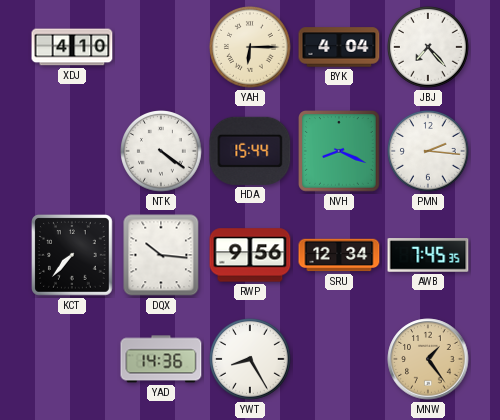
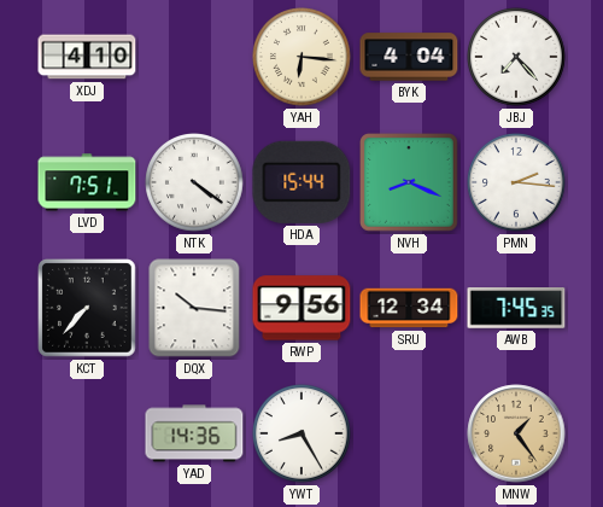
YAH: 6:15 -> 6:16 (303, 58)
LVD: none -> 7:51 (87, 182)
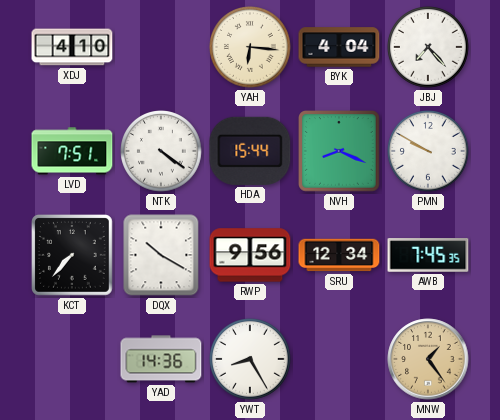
PMN: 2:16 -> 9:50 (429, 152)
DQX: 10:16 -> 10:20 (161, 255)
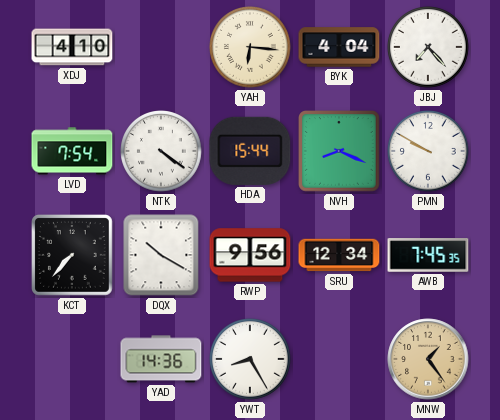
LVD: 7:51 -> 7:54 (72, 151)
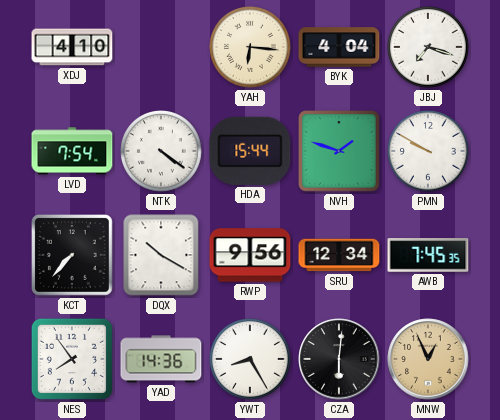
JBJ: 7:23 -> 7:18 (429, 48)
NVH: 8:19 -> 1:48 (340, 152)
NES: none -> 7:54 (72, 359)
CZA: none -> 6:01 (339, 359)
MNW: 1:24 -> 12:56 (428, 359)
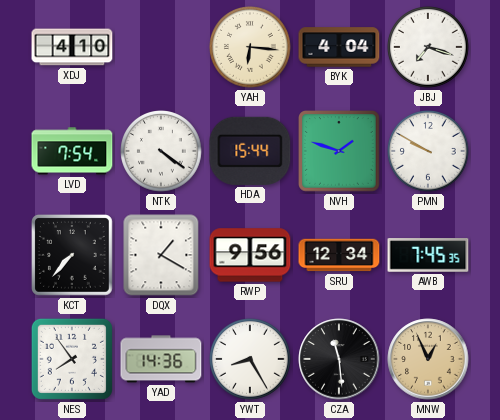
DQX: 10:20 -> 1:20 (161, 255)
CZA: 6:01 -> 11:29 (339, 359)
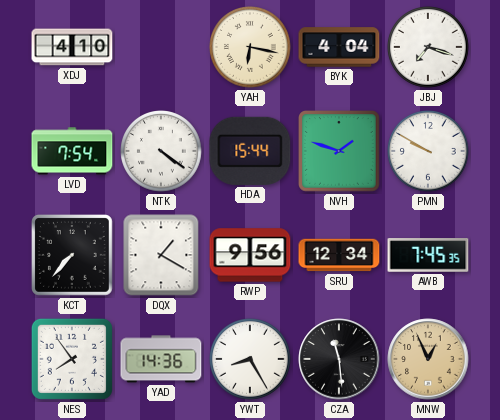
YAH: 6:16 -> 6:17 (251, 48)
